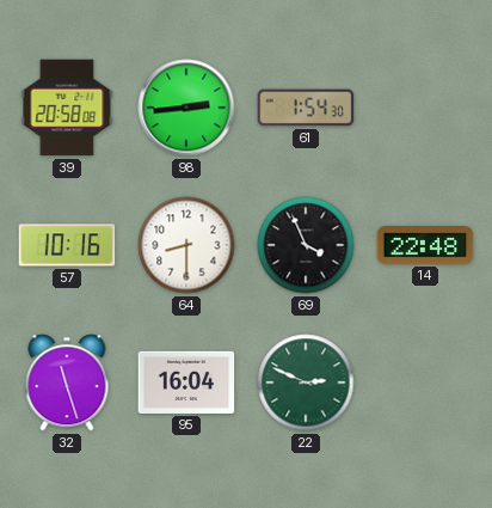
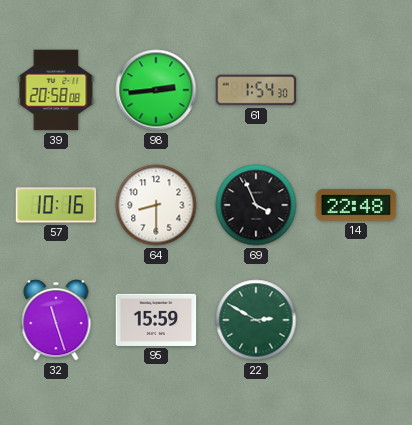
95: 16:04 -> 15:59 (156, 320)
22: 2:49 -> 2:50 (256, 320)
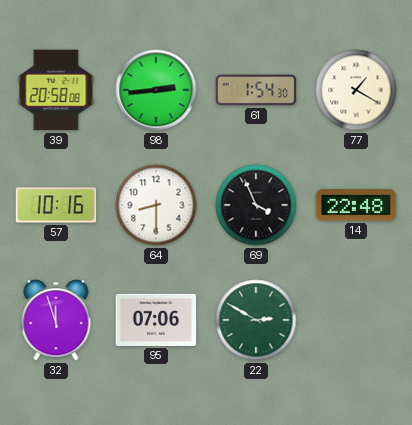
77: none -> 1:20 (356, 90)
32: 11:27 -> 11:57 (56, 320)
95: 15:59 -> 07:06 (156, 320)
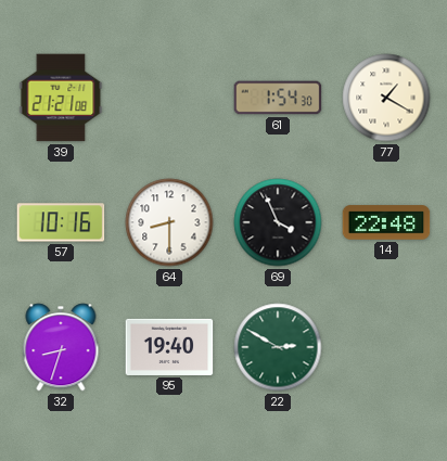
39: 20:58 -> 21:21 (61, 98)
98: 2:44 -> none (156, 90)
32: 11:57 -> 8:33 (61, 347)
95: 07:06 -> 19:40 (169, 347)
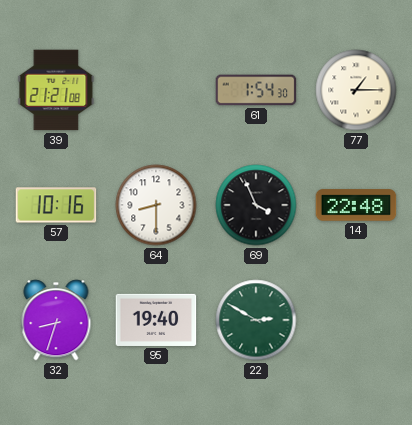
77: 1:20 -> 1:15 (356, 90)
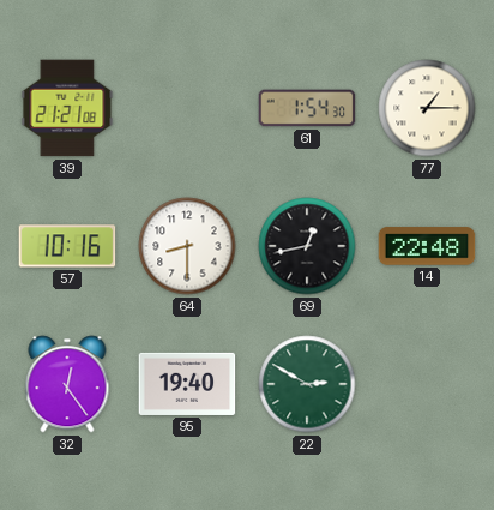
69: 3:56 -> 12:43 (307, 246)
32: 8:33 -> 12:24 (67, 384)
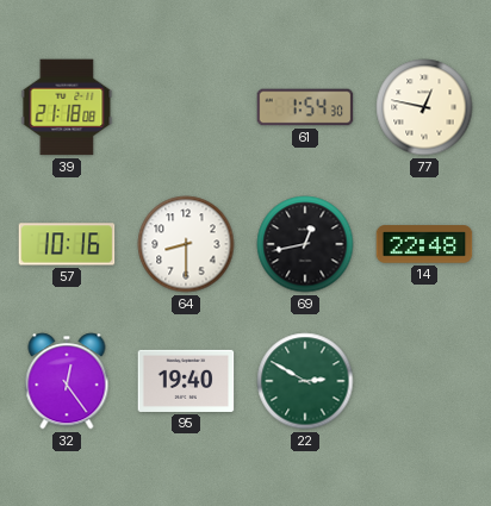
39: 21:21 -> 21:18 (67, 107)
77: 1:15 -> 12:47 (424, 107)
